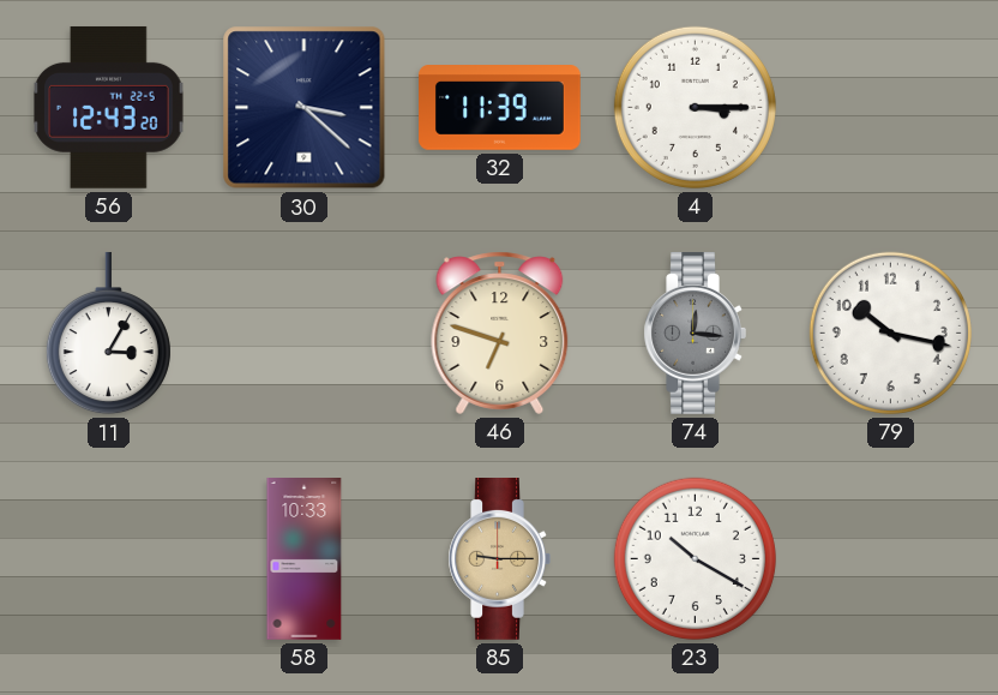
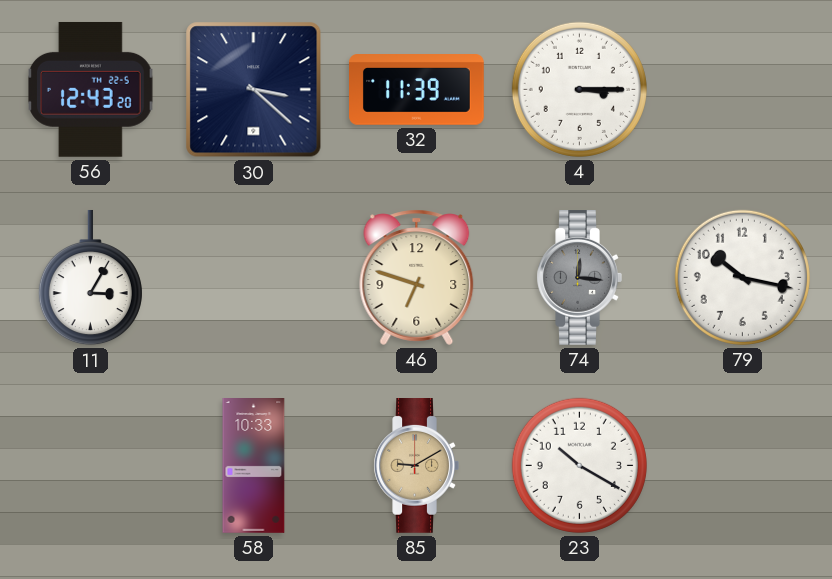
85: 9:15 -> 9:10 (416, 466)
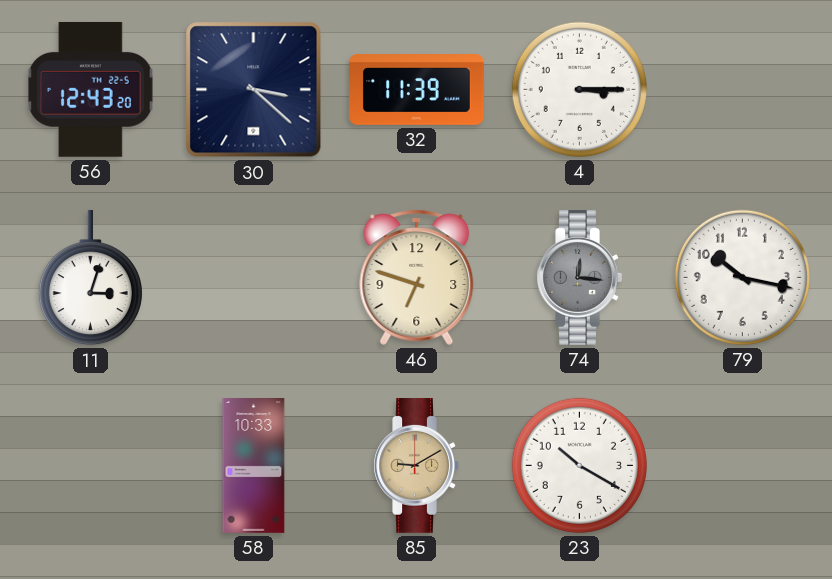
11: 3:05 -> 3:03 (90, 278)
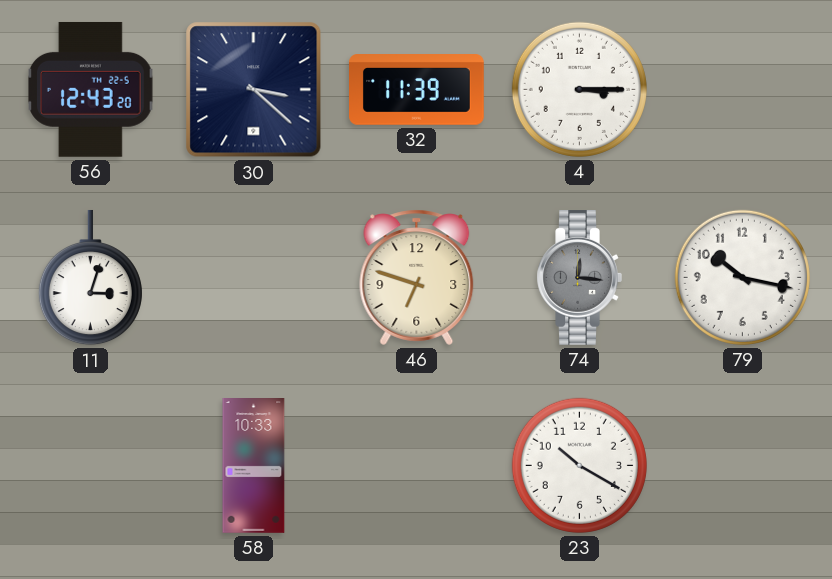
85: 9:10 -> none (416, 466)
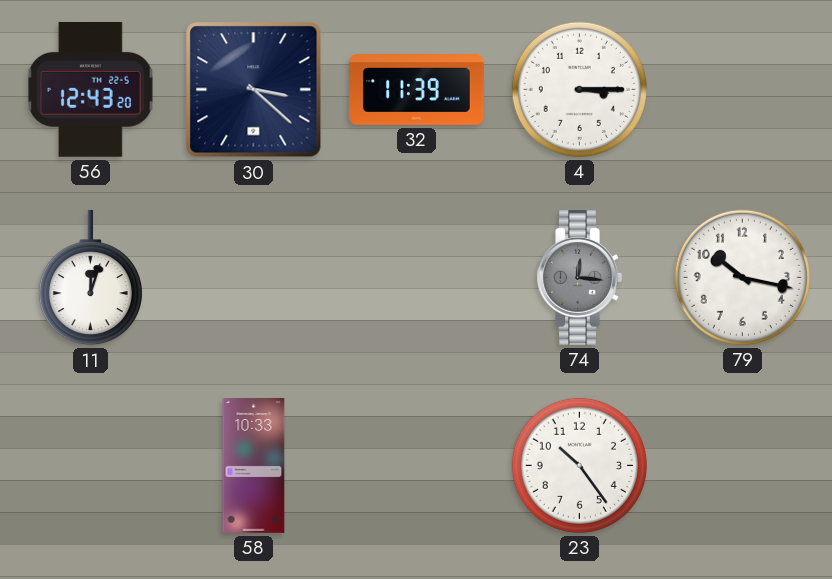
11: 3:03 -> 12:03 (90, 278)
46: 6:48 -> none (417, 277)
23: 10:20 -> 10:24 (579, 465)
